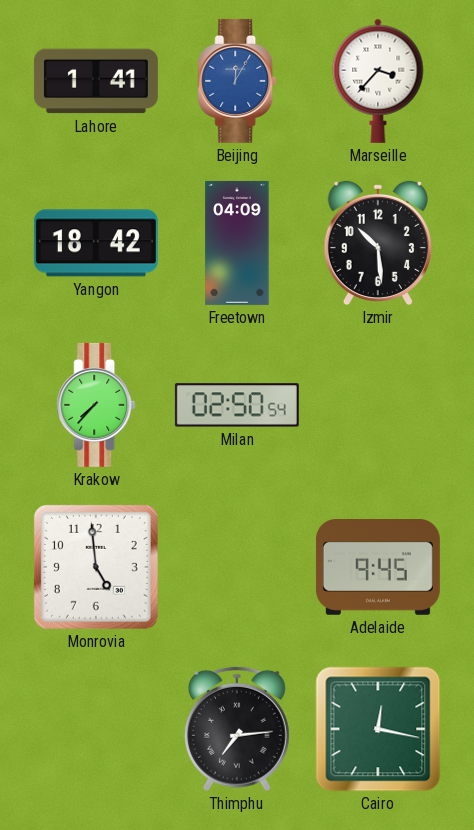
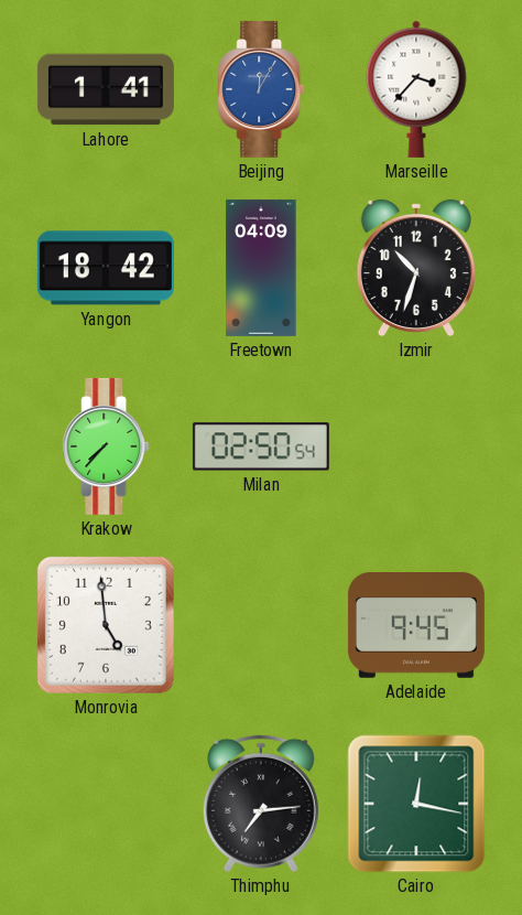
Izmir: 10:29 -> 10:33 (416, 268)
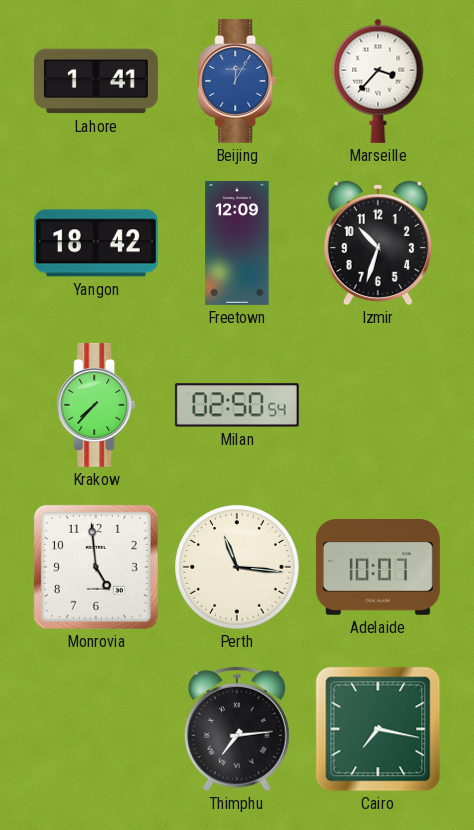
Freetown: 04:09 -> 12:09 (237, 243)
Perth: none -> 11:16 (237, 567)
Adelaide: 9:45 -> 10:07 (378, 568)
Cairo: 12:17 -> 7:17 (378, 729)
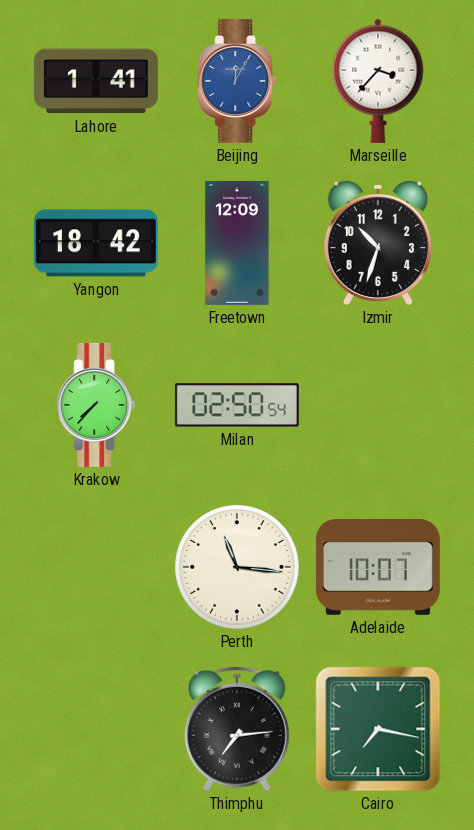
Monrovia: 4:59 -> none (96, 567)
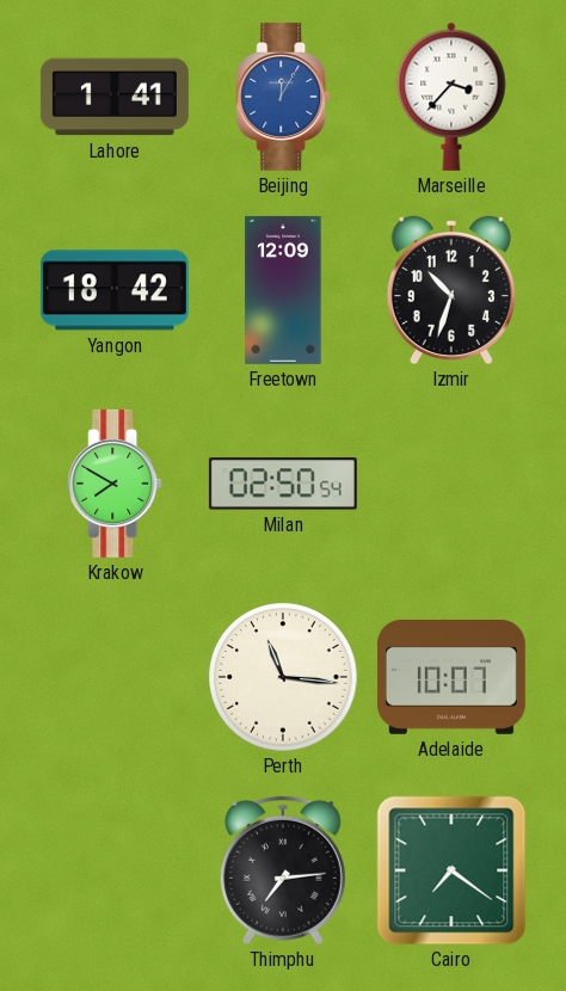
Krakow: 7:37 -> 7:50 (115, 484)
Cairo: 7:17 -> 7:21 (451, 870)
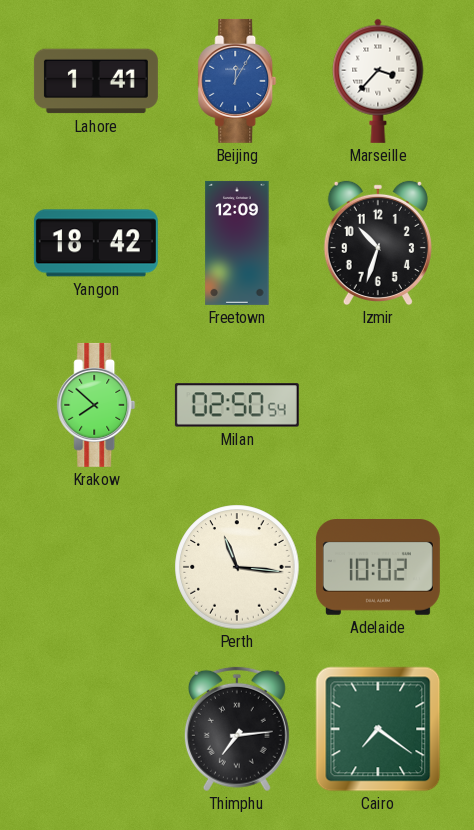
Krakow: 7:50 -> 7:52 (96, 405)
Adelaide: 10:07 -> 10:02 (378, 568)
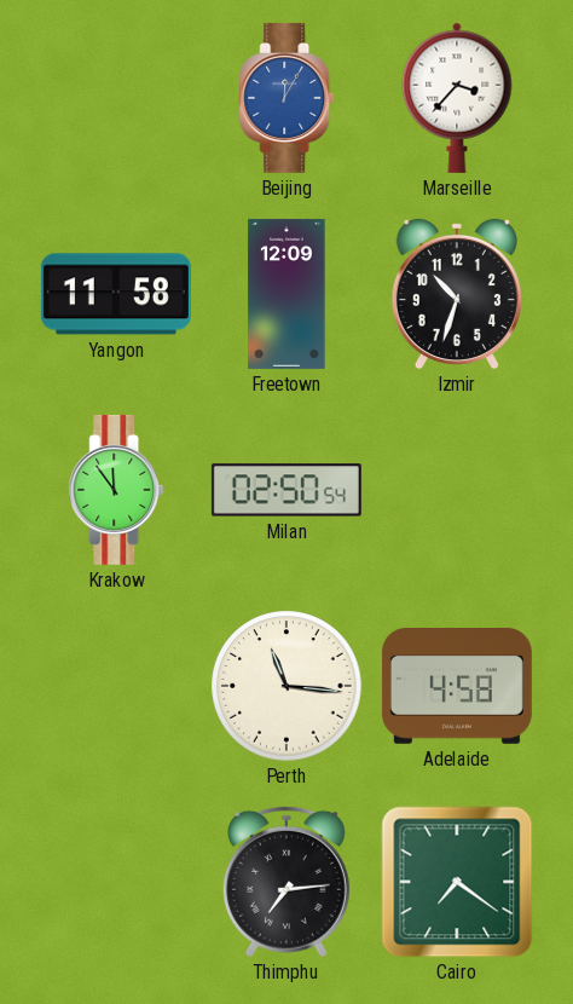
Lahore: 1:41 -> none (96, 81)
Yangon: 18:42 -> 11:58 (116, 294)
Krakow: 7:52 -> 11:54 (116, 490)
Adelaide: 10:02 -> 4:58 (457, 687)
